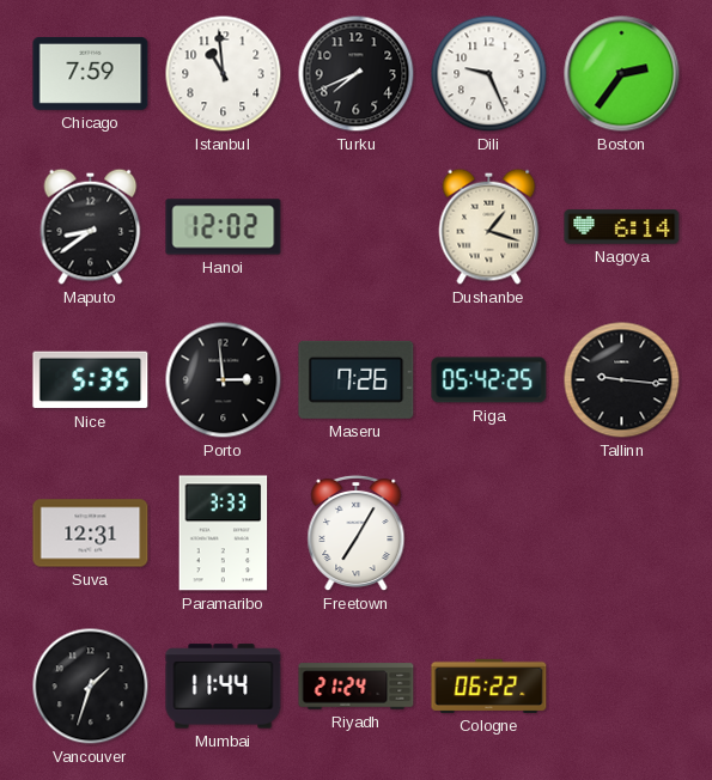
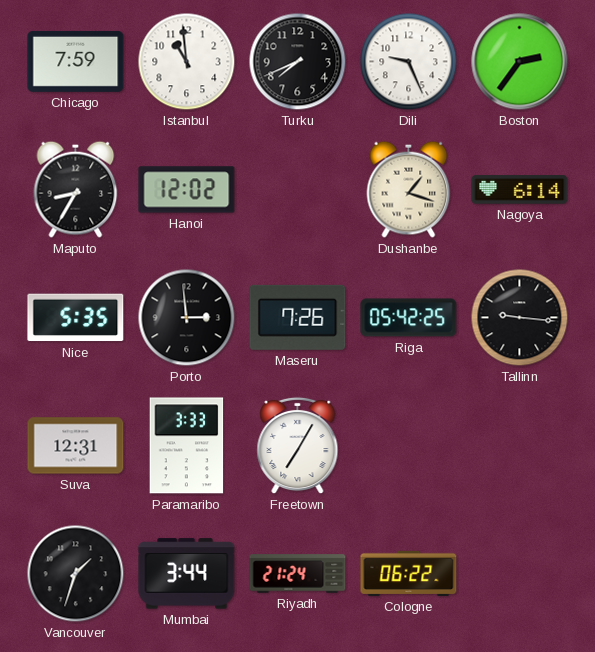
Maputo: 8:39 -> 8:35 (76, 189)
Mumbai: 11:44 -> 3:44 (187, 574)
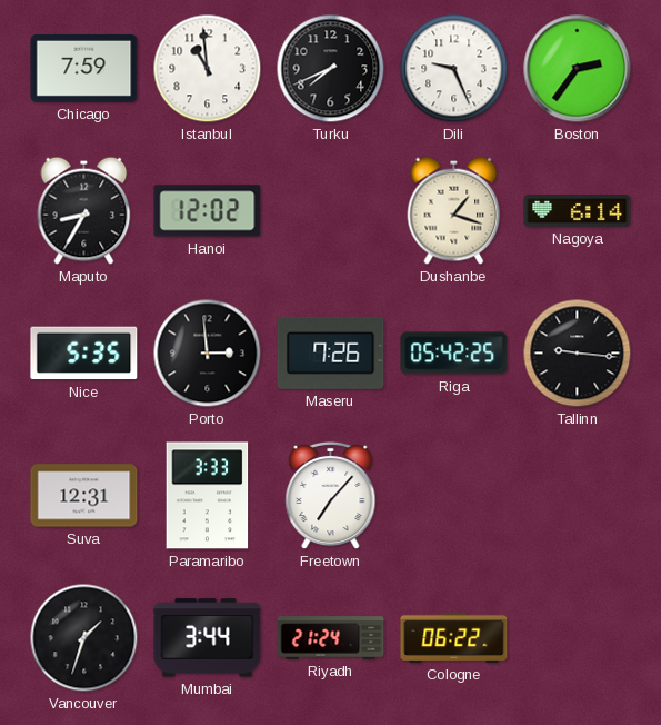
Freetown: 7:05 -> 7:07 (331, 496)
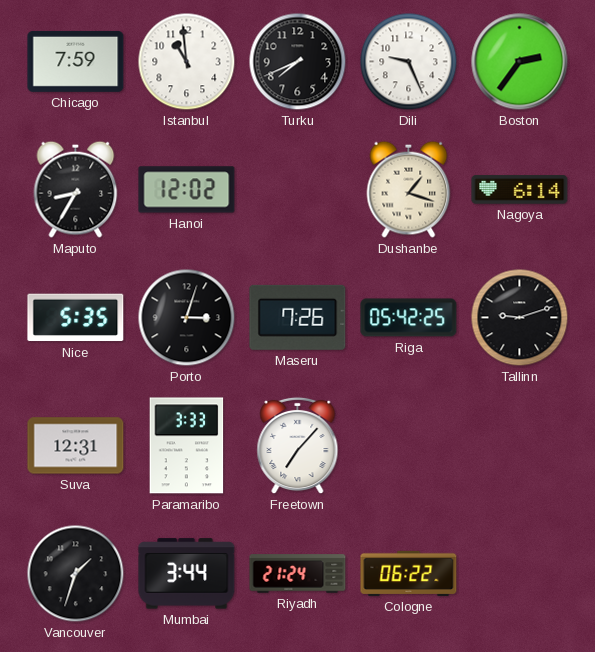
Porto: 2:59 -> 3:03 (187, 318)
Tallinn: 9:16 -> 9:12 (520, 318)
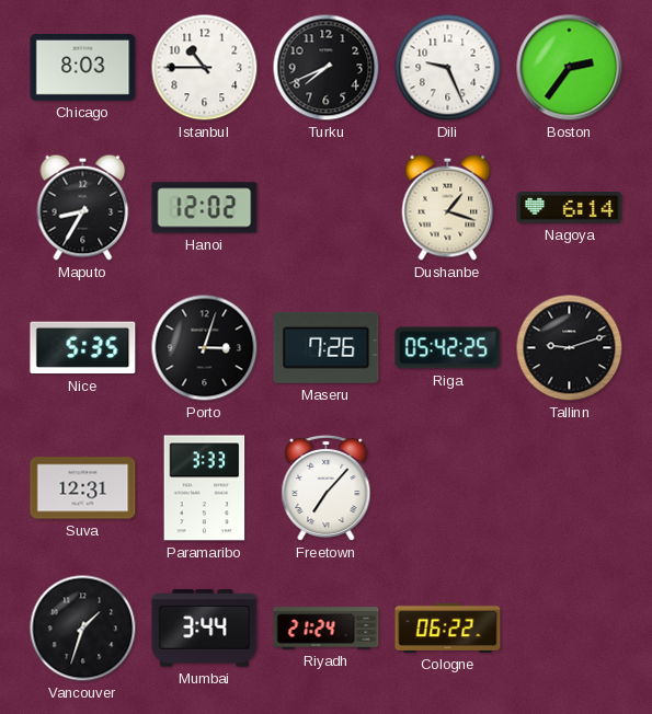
Chicago: 7:59 -> 8:03 (83, 67)
Istanbul: 10:59 -> 10:45 (205, 68)
